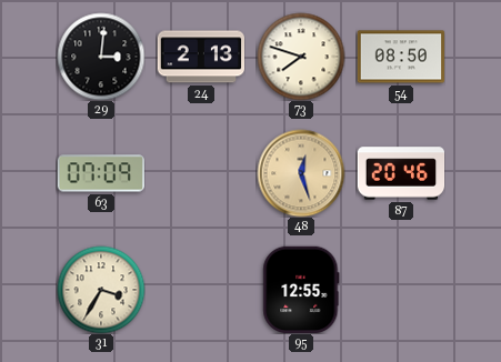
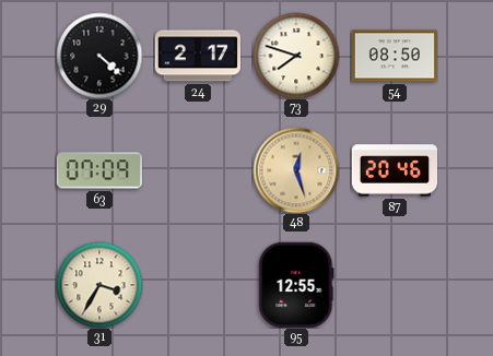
29: 3:01 -> 4:22 (99, 56)
24: 2:13 -> 2:17 (197, 56)
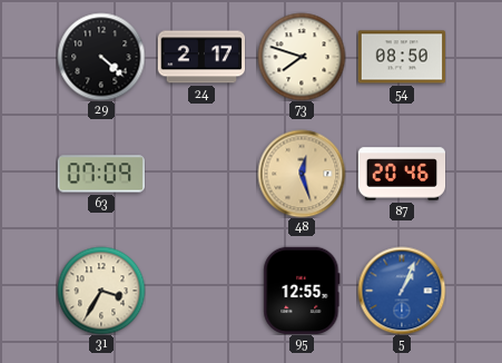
5: none -> 1:04 (402, 291)
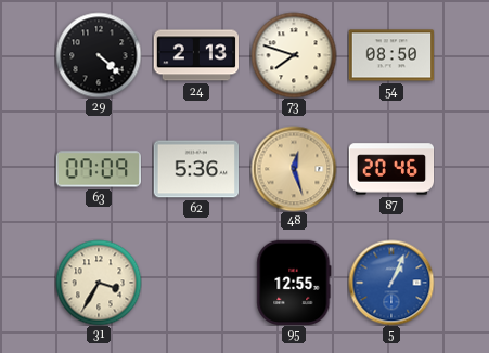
24: 2:17 -> 2:13 (195, 55)
62: none -> 5:36 (196, 169)
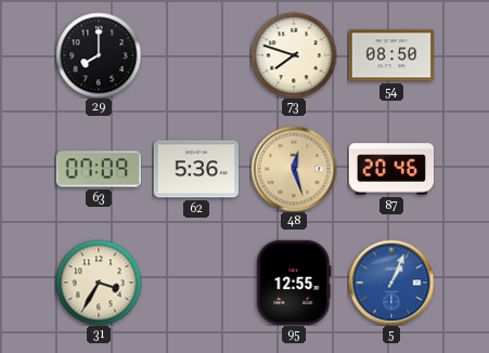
29: 4:22 -> 8:00 (99, 55)
24: 2:13 -> none (195, 55)
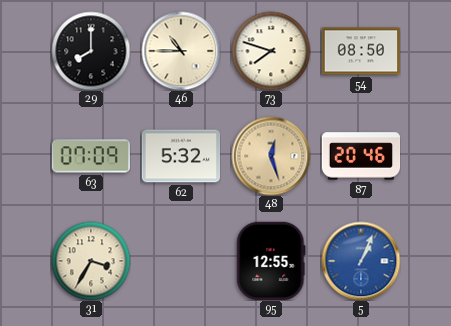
46: none -> 10:45 (181, 51)
62: 5:36 -> 5:32 (181, 156)
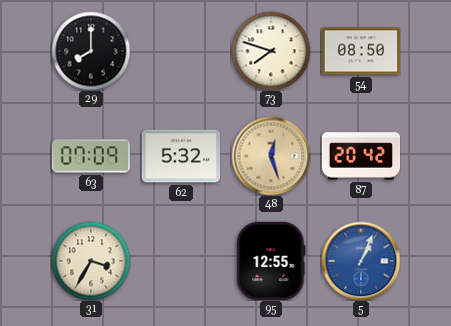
46: 10:45 -> none (181, 51)
87: 20:46 -> 20:42 (361, 156)
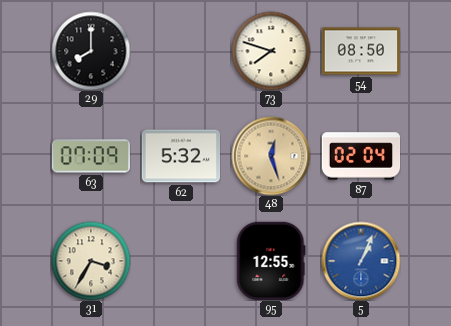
87: 20:42 -> 02:04 (361, 156)
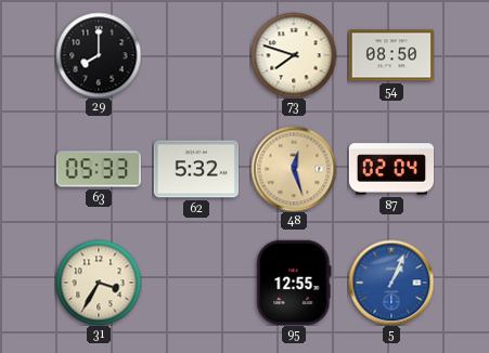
63: 07:09 -> 05:33 (98, 169)
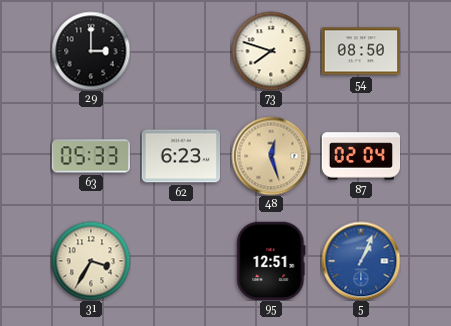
29: 8:00 -> 3:00 (91, 51)
62: 5:32 -> 6:23 (181, 156)
95: 12:55 -> 12:51 (271, 260)
